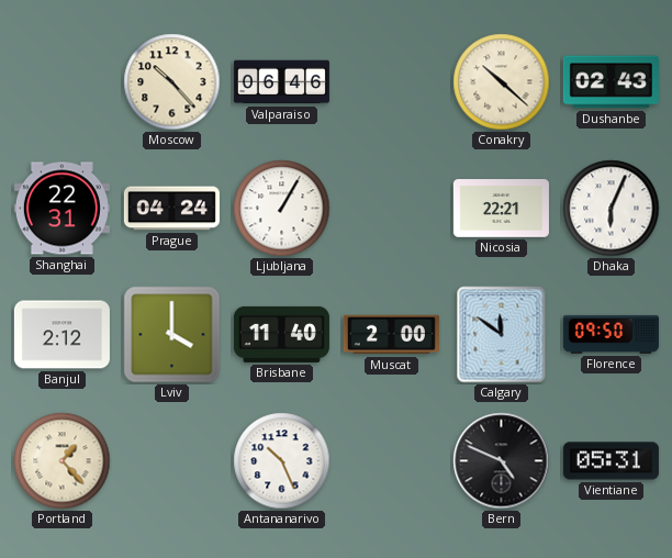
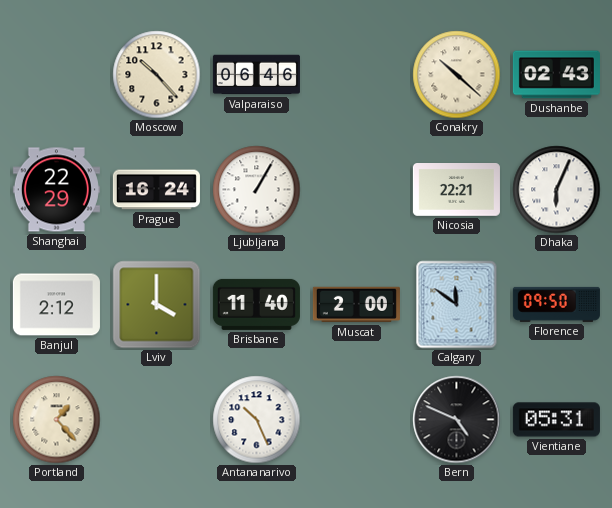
Shanghai: 22:31 -> 22:29 (56, 190)
Prague: 04:24 -> 16:24 (156, 190)
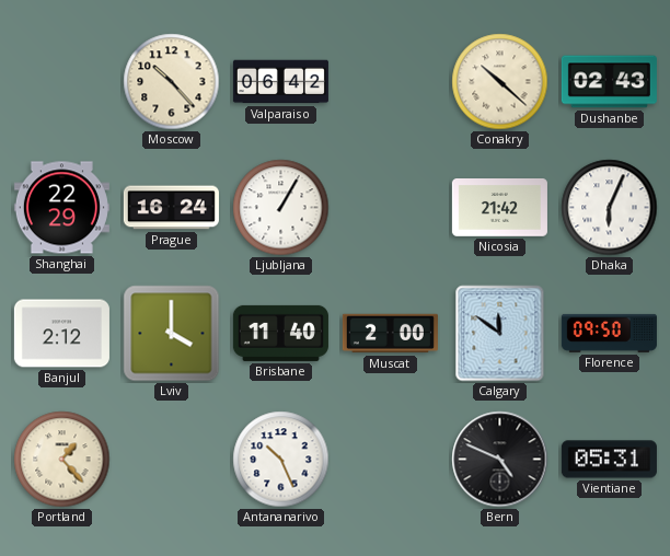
Valparaiso: 06:46 -> 06:42 (280, 82)
Nicosia: 22:21 -> 21:42 (499, 208)
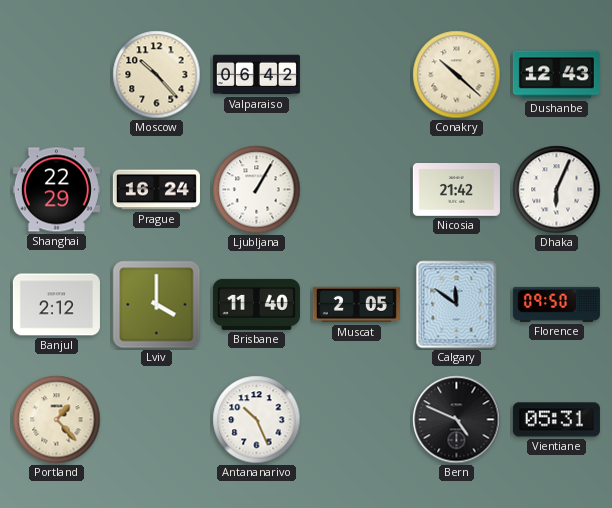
Dushanbe: 02:43 -> 12:43 (556, 75)
Muscat: 2:00 -> 2:05 (356, 305)
